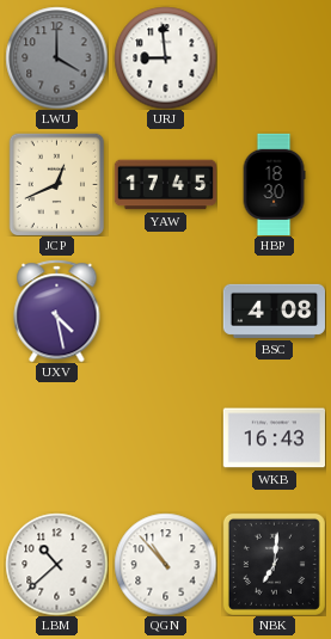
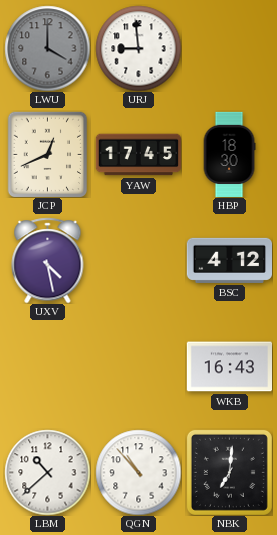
BSC: 4:08 -> 4:12 (229, 260)
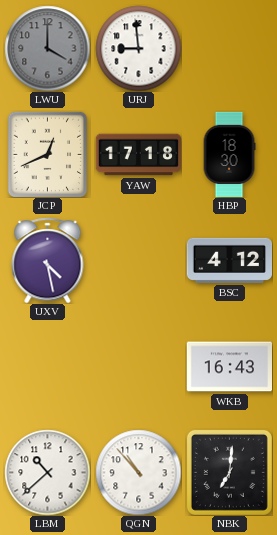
YAW: 17:45 -> 17:18 (138, 155)
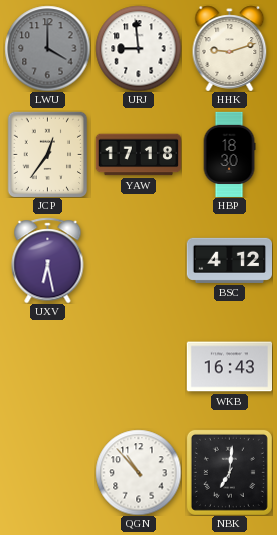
HHK: none -> 9:12 (230, 48)
JCP: 12:41 -> 12:36 (48, 154)
UXV: 4:28 -> 6:28 (48, 260)
LBM: 10:38 -> none (47, 472)
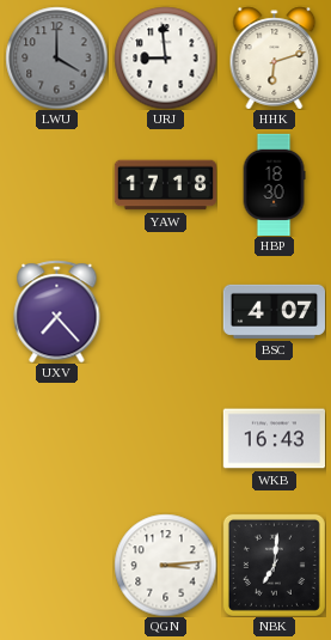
HHK: 9:12 -> 6:12 (275, 57)
JCP: 12:36 -> none (48, 154)
UXV: 6:28 -> 7:23 (57, 311)
BSC: 4:12 -> 4:07 (274, 311)
QGN: 10:53 -> 3:14 (165, 565)
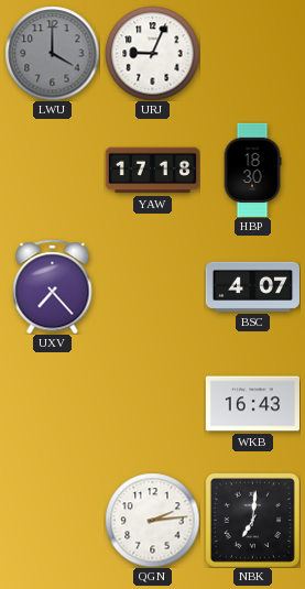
URJ: 8:59 -> 9:04 (152, 53)
HHK: 6:12 -> none (275, 57)
QGN: 3:14 -> 2:14 (152, 520)
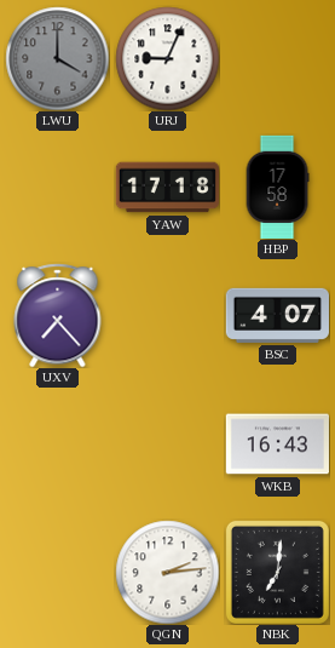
HBP: 18:30 -> 17:58 (277, 187)
